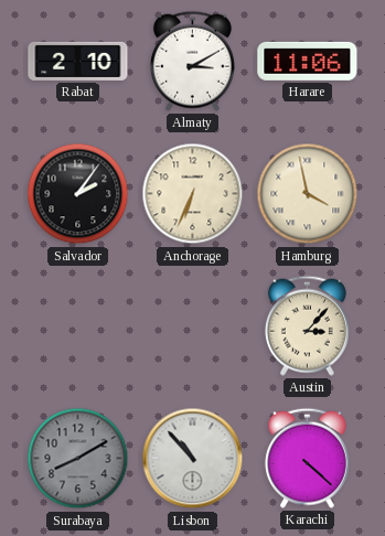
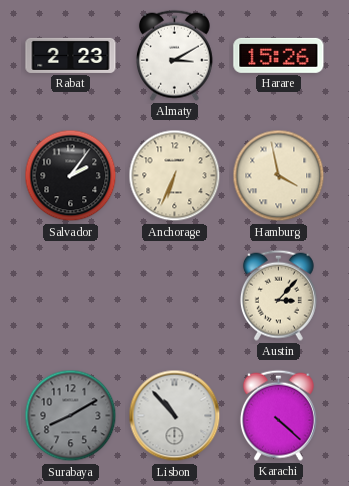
Rabat: 2:10 -> 2:23 (71, 55)
Harare: 11:06 -> 15:26 (279, 55)
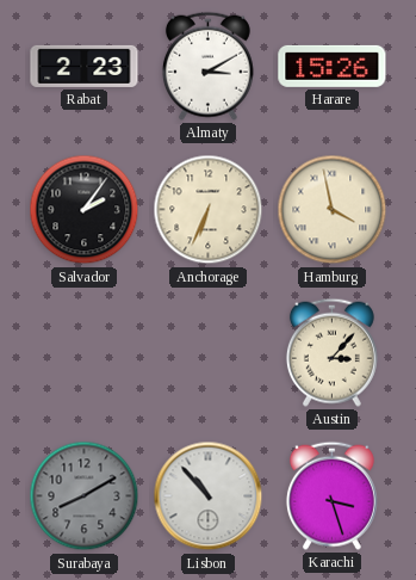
Karachi: 4:22 -> 3:27 (331, 495)
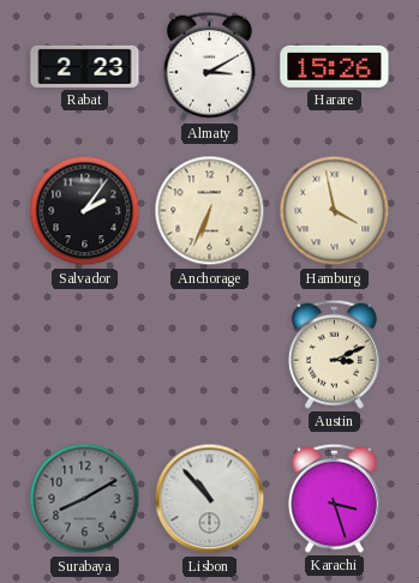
Austin: 3:07 -> 3:11 (334, 354)
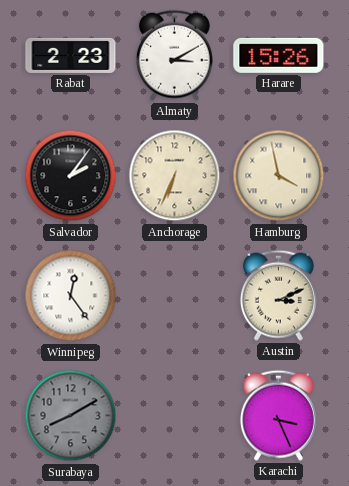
Winnipeg: none -> 12:24 (71, 296)
Lisbon: 10:53 -> none (210, 499)
Karachi: 3:27 -> 3:26 (278, 415)
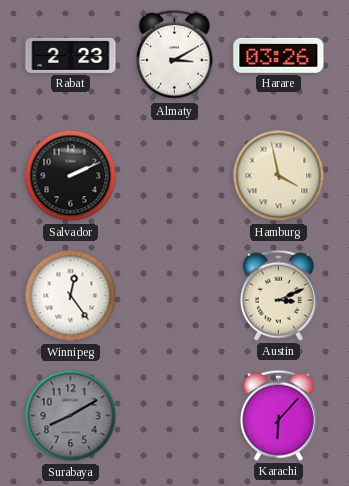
Harare: 15:26 -> 03:26 (279, 55)
Salvador: 2:06 -> 2:11 (71, 176)
Anchorage: 6:34 -> none (175, 176)
Karachi: 3:26 -> 6:07 (278, 415)
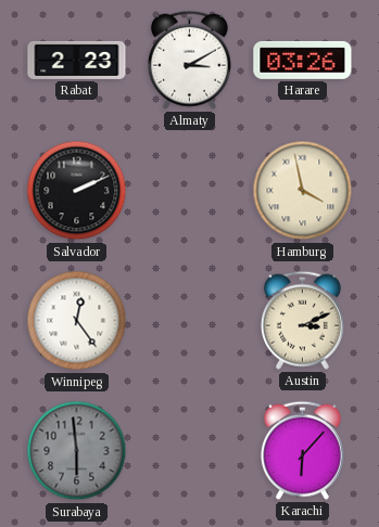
Surabaya: 8:10 -> 5:59 (77, 451)
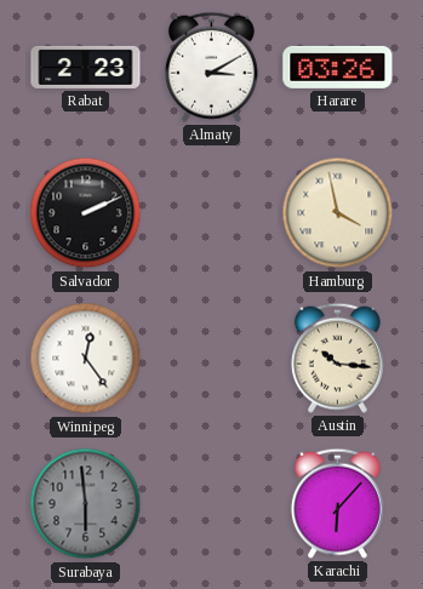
Austin: 3:11 -> 10:16 (337, 358)
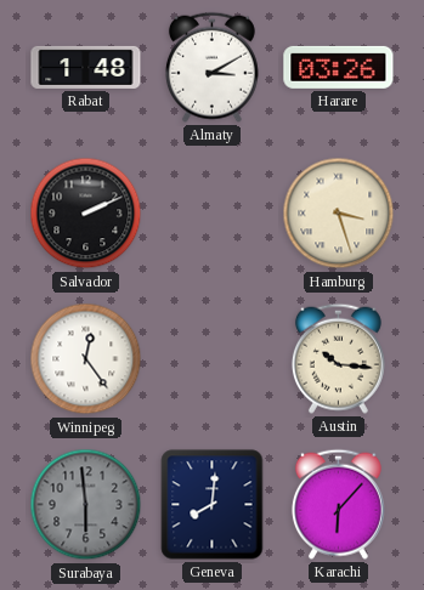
Rabat: 2:23 -> 1:48 (86, 67)
Hamburg: 3:58 -> 3:27 (339, 214)
Geneva: none -> 8:01 (213, 505)
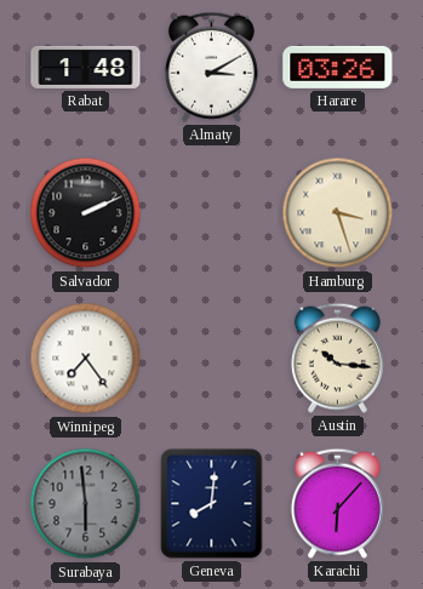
Winnipeg: 12:24 -> 7:24 (86, 359)
